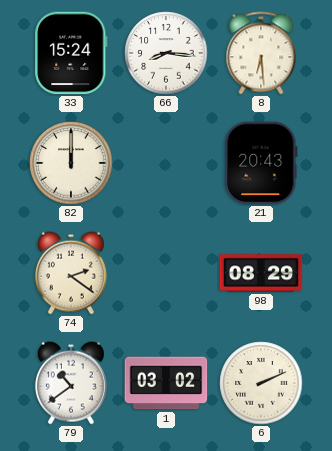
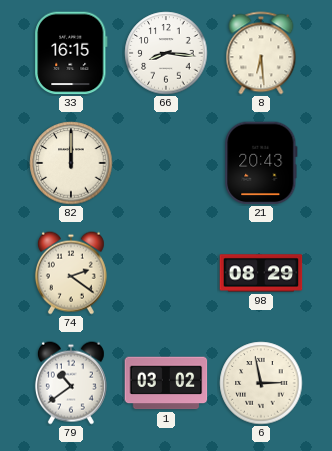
33: 15:24 -> 16:15 (71, 53)
6: 2:11 -> 2:58 (261, 383)
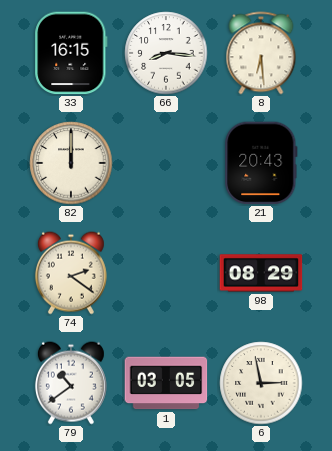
1: 03:02 -> 03:05 (166, 383)
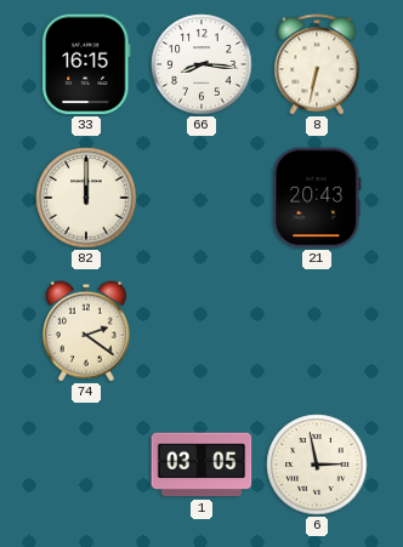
8: 6:29 -> 6:32 (317, 64)
98: 08:29 -> none (261, 273)
79: 10:39 -> none (71, 383)
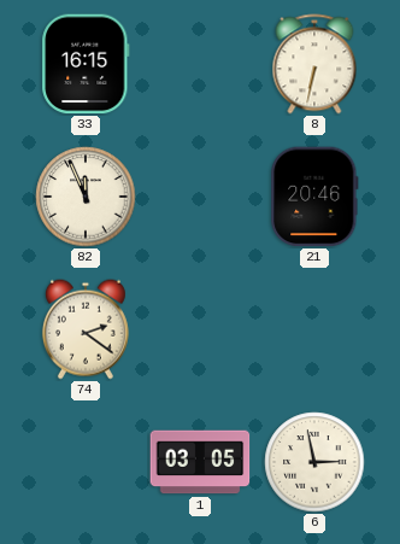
66: 8:16 -> none (201, 64)
82: 12:00 -> 11:56 (86, 197)
21: 20:43 -> 20:46 (314, 197)
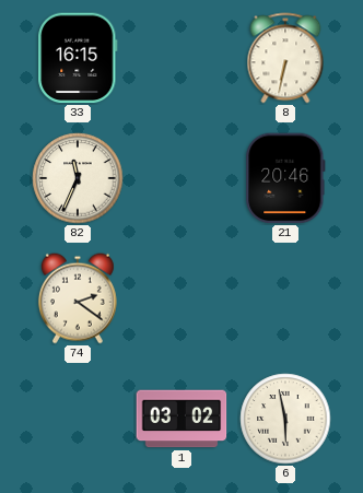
82: 11:56 -> 11:34 (78, 178)
1: 03:05 -> 03:02 (181, 419)
6: 2:58 -> 5:58 (285, 419)
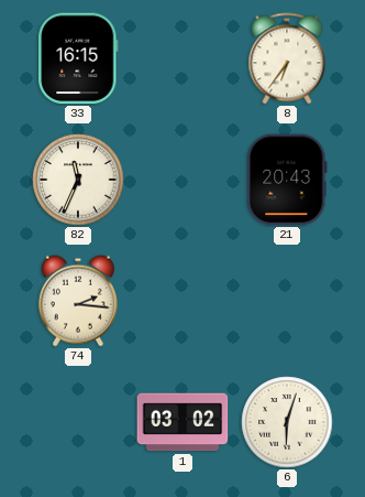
8: 6:32 -> 6:36 (287, 58)
21: 20:46 -> 20:43 (287, 180)
74: 2:21 -> 2:16 (78, 301)
6: 5:58 -> 6:03 (287, 422)
